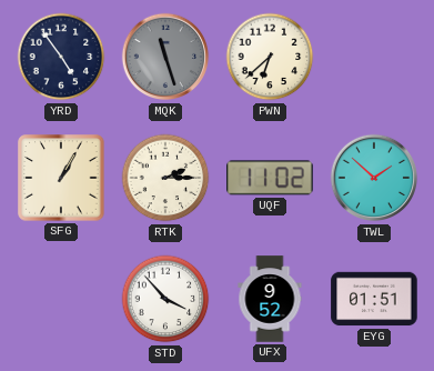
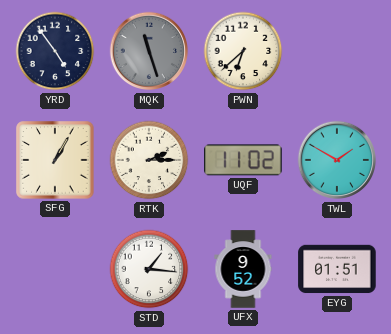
TWL: 1:52 -> 1:50 (337, 160)
STD: 3:53 -> 1:16 (149, 269)
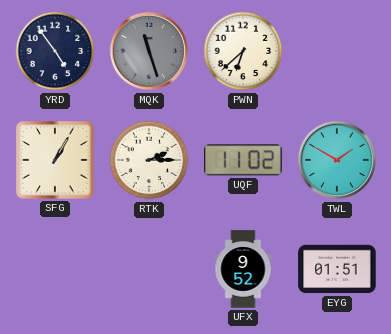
STD: 1:16 -> none (149, 269)
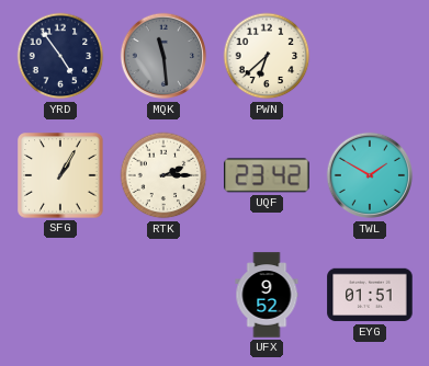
MQK: 11:27 -> 11:29 (163, 56)
UQF: 11:02 -> 23:42 (267, 175)
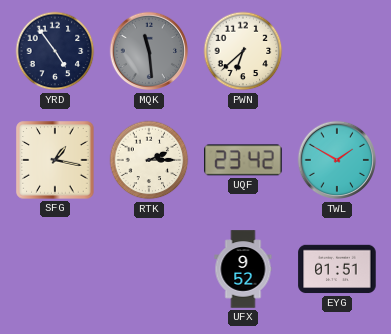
SFG: 1:05 -> 1:17 (55, 160)
